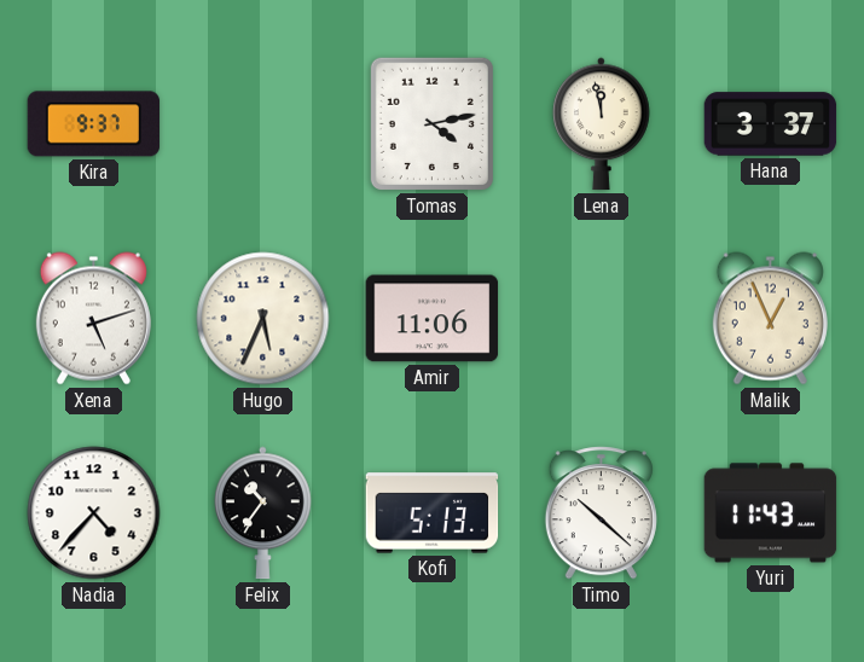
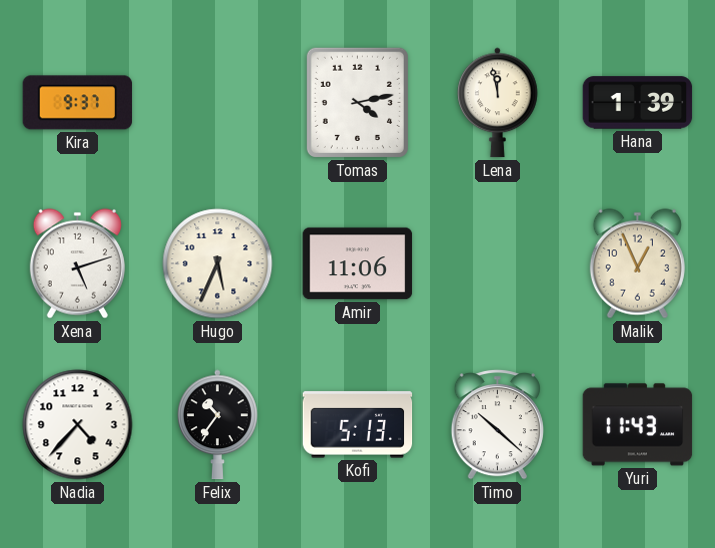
Hana: 3:37 -> 1:39 (638, 103)
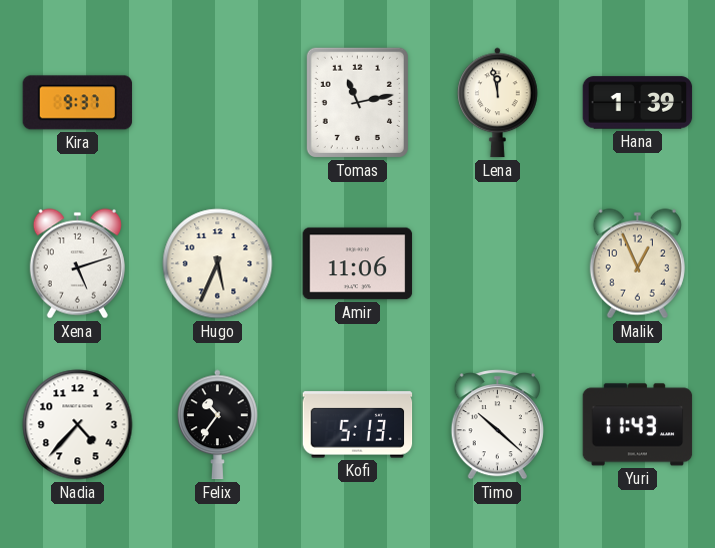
Tomas: 4:13 -> 11:13 (357, 102)
